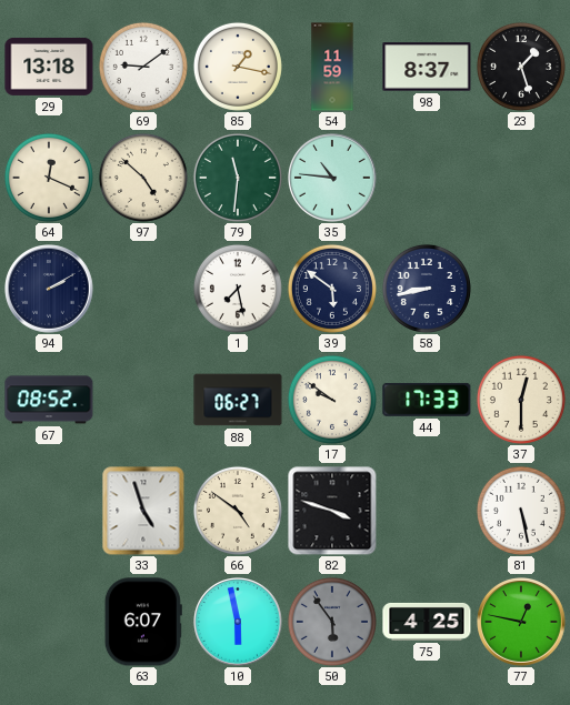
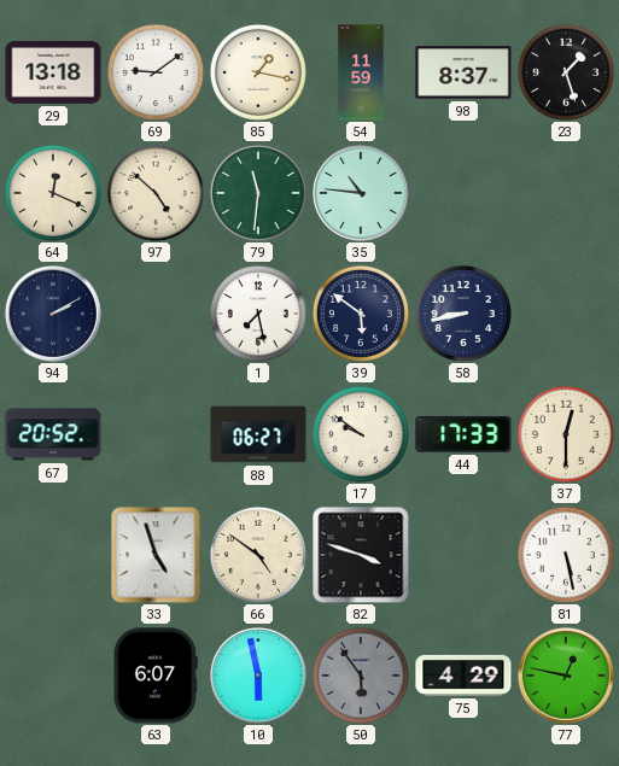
67: 08:52 -> 20:52 (53, 434)
75: 4:25 -> 4:29 (463, 676)
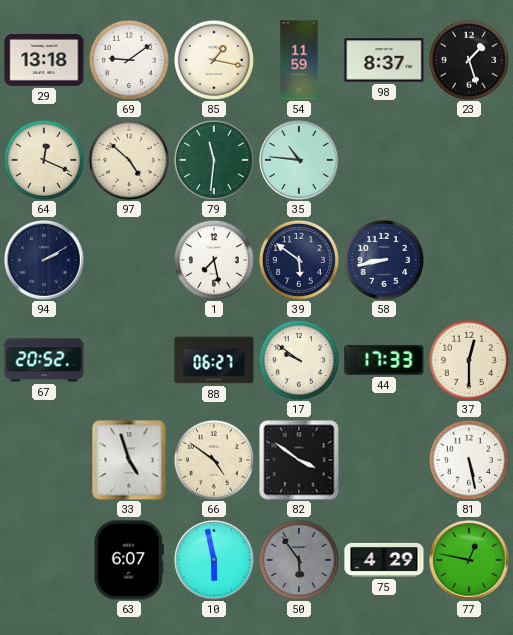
82: 3:48 -> 3:51 (299, 460)
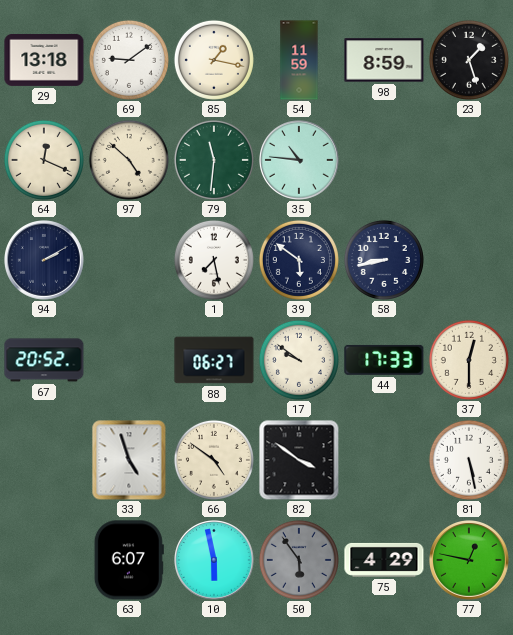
98: 8:37 -> 8:59 (384, 60)
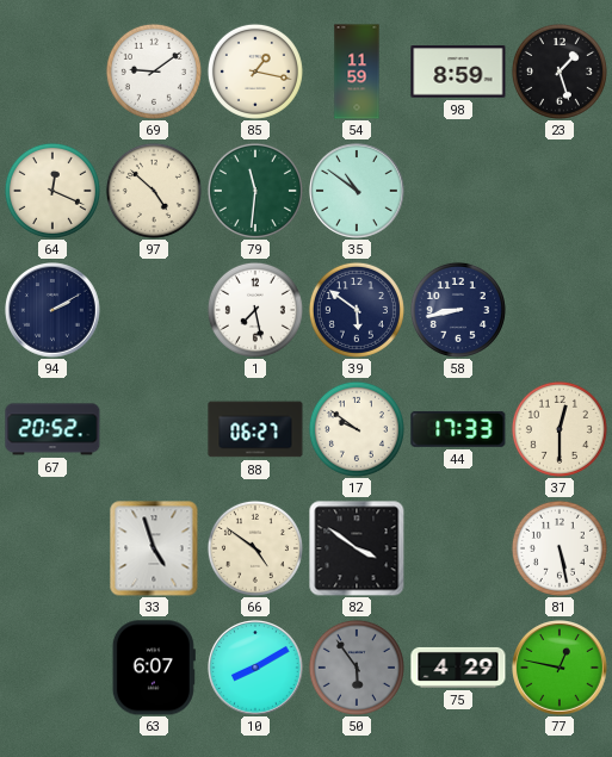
29: 13:18 -> none (44, 60)
35: 10:46 -> 10:51 (358, 192)
10: 5:58 -> 8:10 (256, 669)
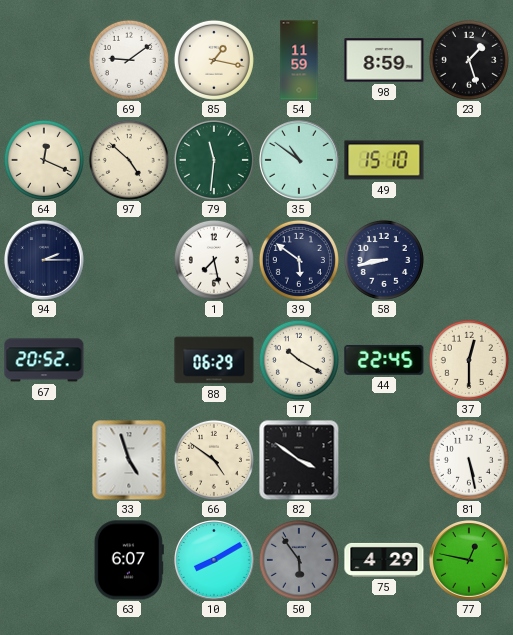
49: none -> 15:10 (384, 160)
94: 2:10 -> 2:15 (45, 261)
88: 06:27 -> 06:29 (214, 360)
17: 9:51 -> 10:20 (299, 360)
44: 17:33 -> 22:45 (384, 360)
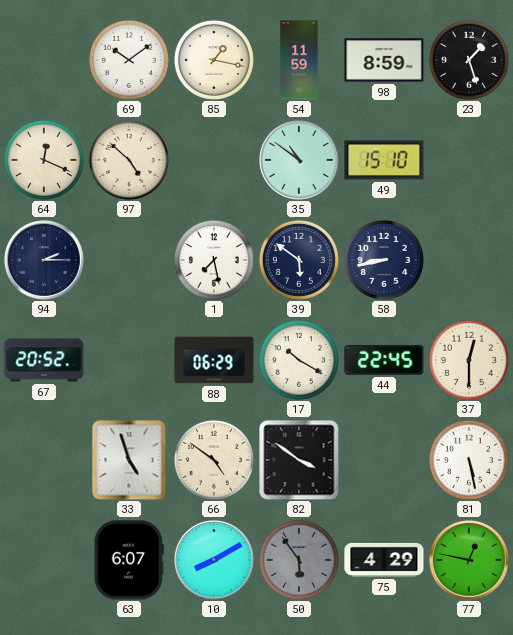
69: 9:09 -> 10:09 (129, 60)
79: 11:31 -> none (214, 160)
